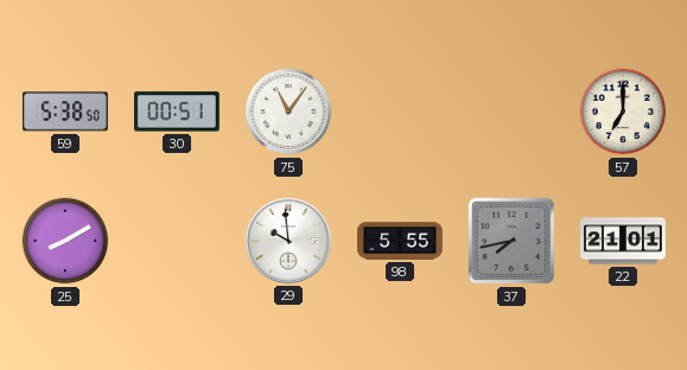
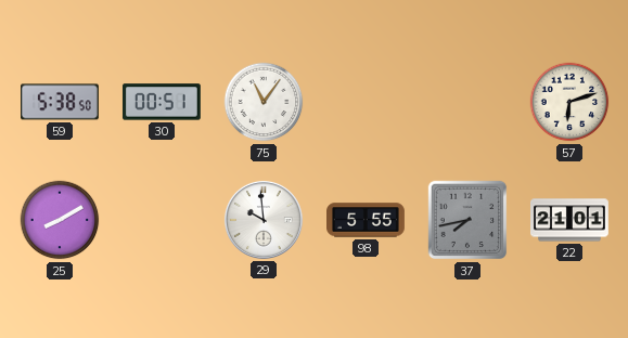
57: 7:00 -> 6:12 (569, 102)
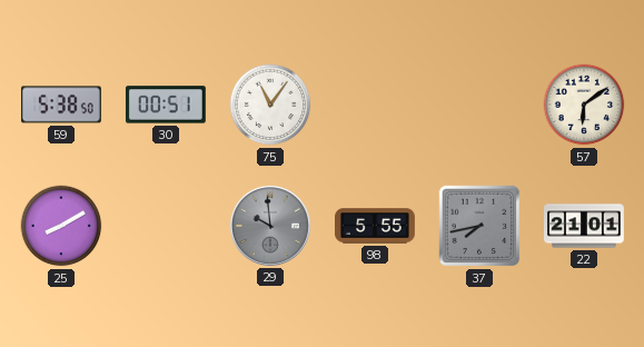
57: 6:12 -> 6:09 (584, 105)
29 dial: white -> grey (270, 226)
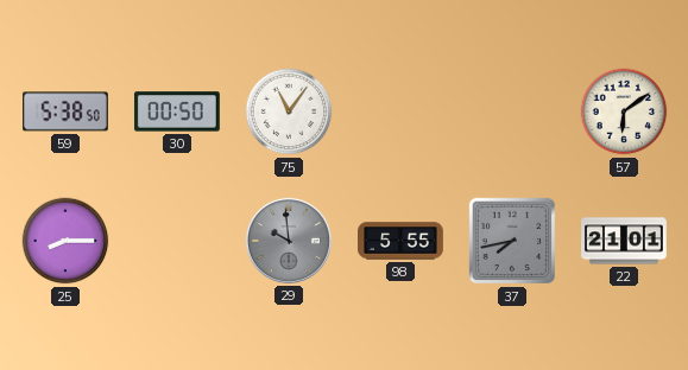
30: 00:51 -> 00:50 (177, 111)
25: 8:10 -> 8:15 (65, 241)
